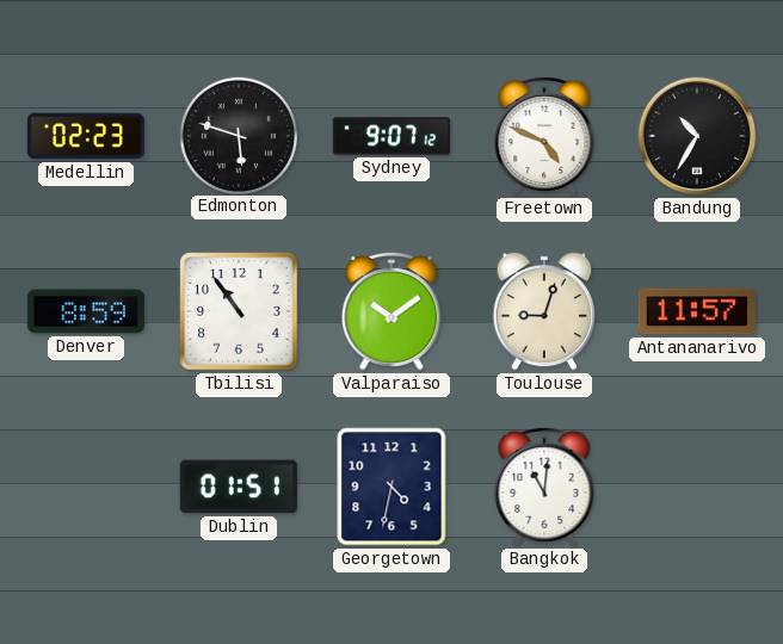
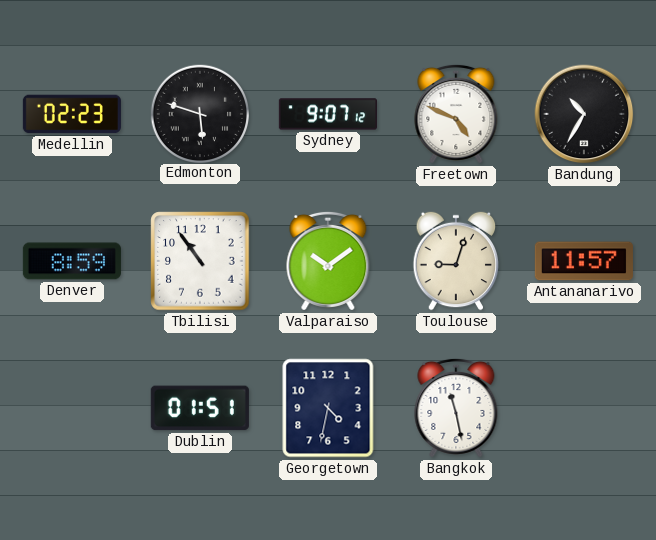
Bangkok: 11:01 -> 11:28 (456, 408)
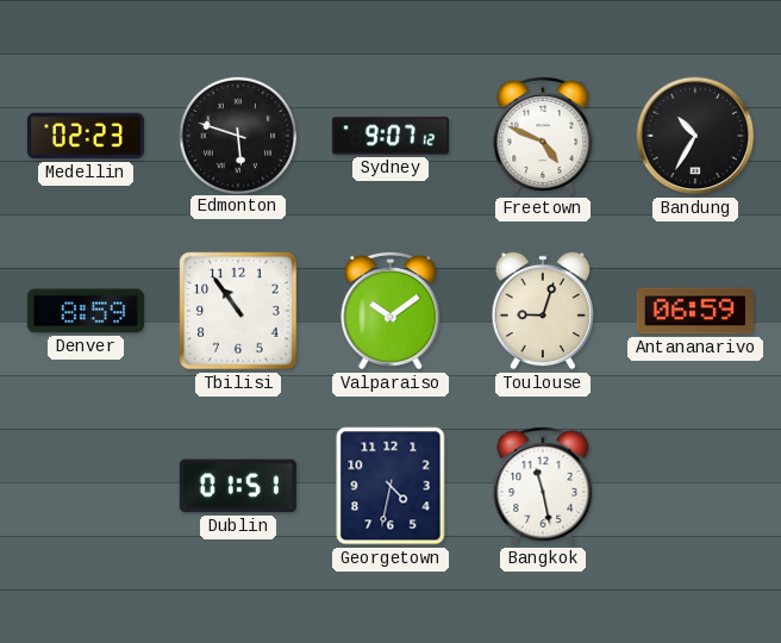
Antananarivo: 11:57 -> 06:59 (695, 311)
